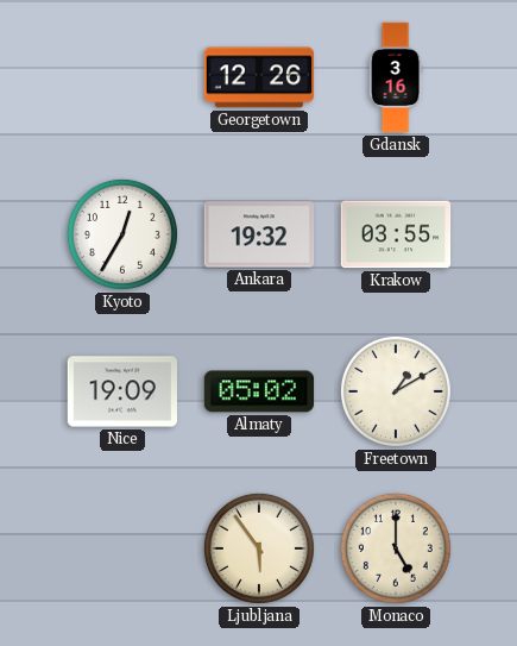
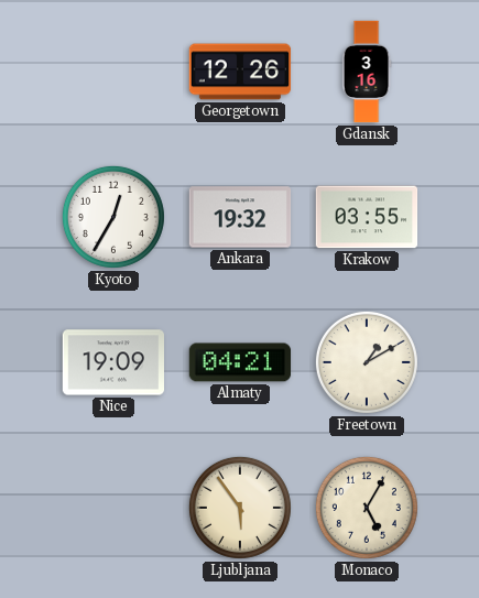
Almaty: 05:02 -> 04:21 (240, 362)
Monaco: 5:00 -> 5:05 (367, 508)
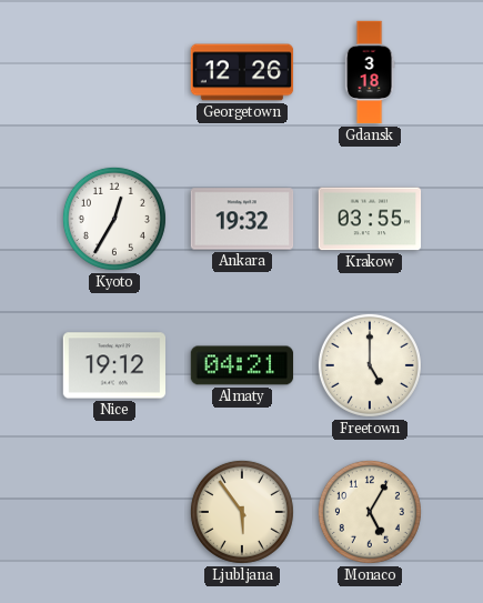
Gdansk: 3:16 -> 3:18 (370, 72)
Nice: 19:09 -> 19:12 (114, 365)
Freetown: 1:10 -> 5:00 (370, 365)
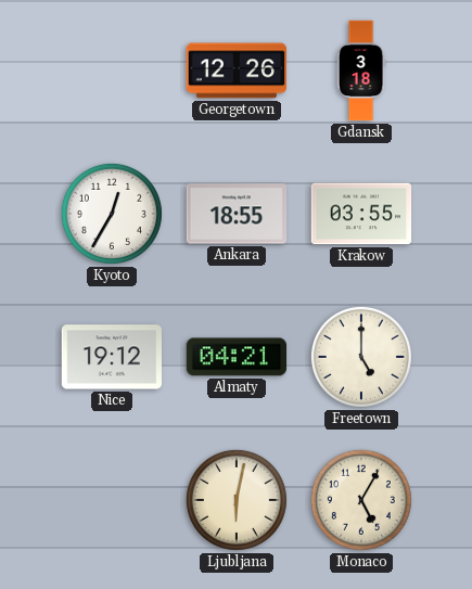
Ankara: 19:32 -> 18:55 (237, 214)
Ljubljana: 5:54 -> 6:02 (237, 500)
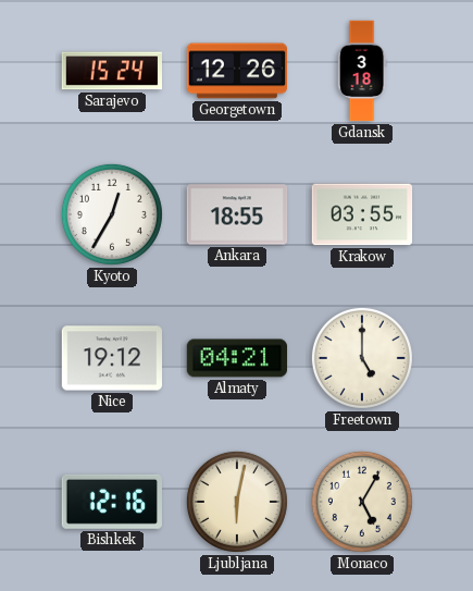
Sarajevo: none -> 15:24 (111, 71)
Bishkek: none -> 12:16 (112, 502)
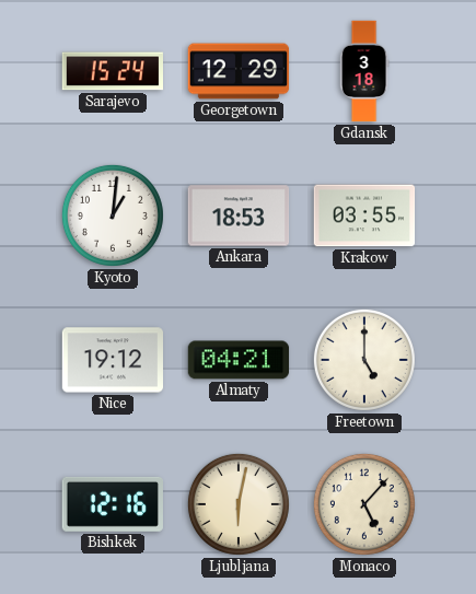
Georgetown: 12:26 -> 12:29 (239, 71)
Kyoto: 12:35 -> 1:01 (113, 216)
Ankara: 18:55 -> 18:53 (239, 216)
Monaco: 5:05 -> 5:07 (364, 504)
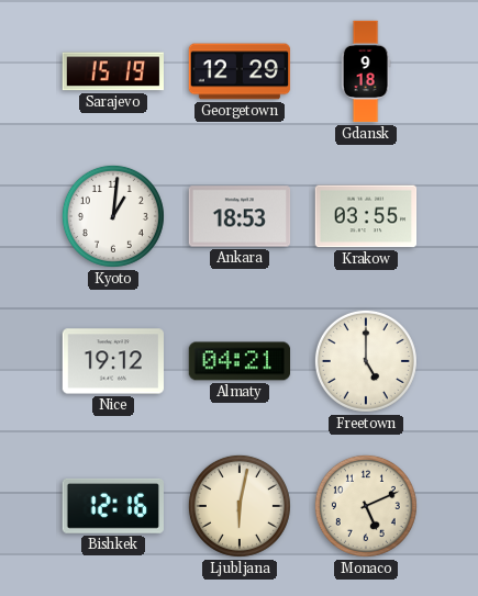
Sarajevo: 15:24 -> 15:19 (112, 71)
Gdansk: 3:18 -> 9:18 (366, 71)
Monaco: 5:07 -> 5:11 (366, 506)
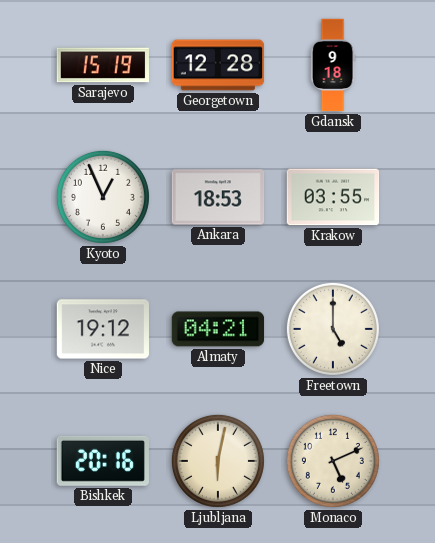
Georgetown: 12:29 -> 12:28 (218, 65)
Kyoto: 1:01 -> 12:56 (103, 197)
Bishkek: 12:16 -> 20:16 (103, 461)
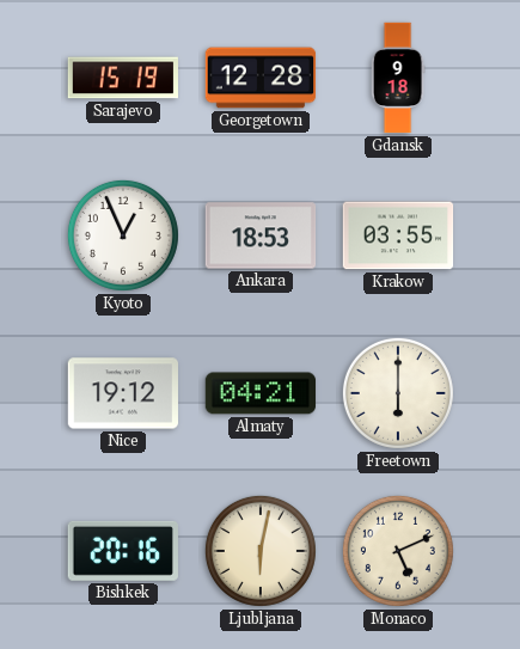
Freetown: 5:00 -> 6:00 (398, 393)
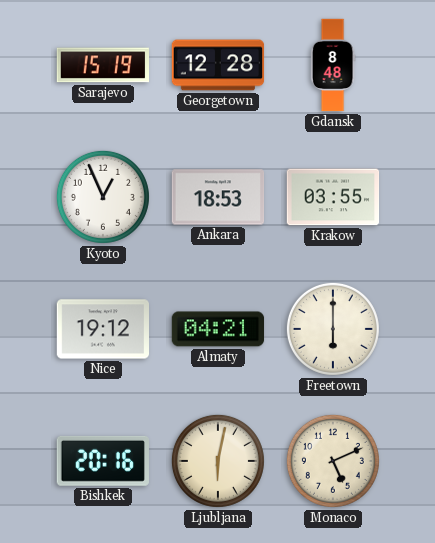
Gdansk: 9:18 -> 8:48 (333, 65)
